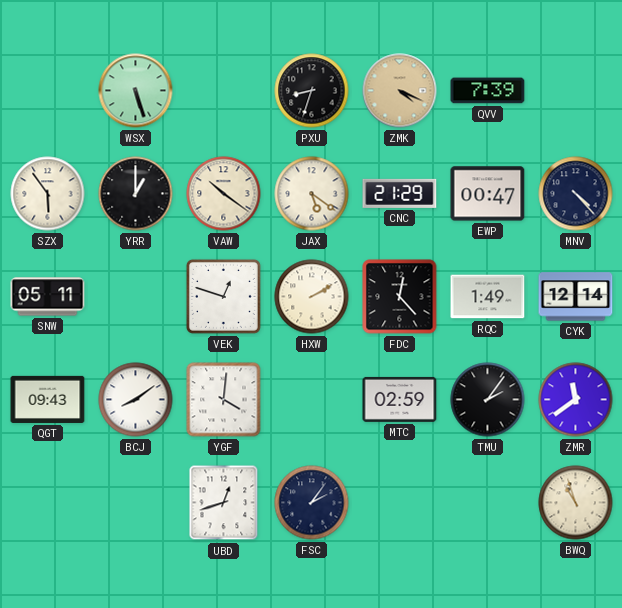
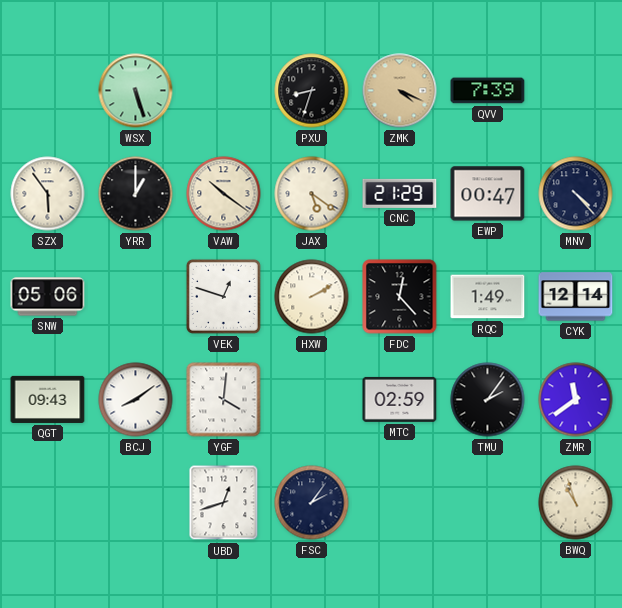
SNW: 05:11 -> 05:06 (48, 297)
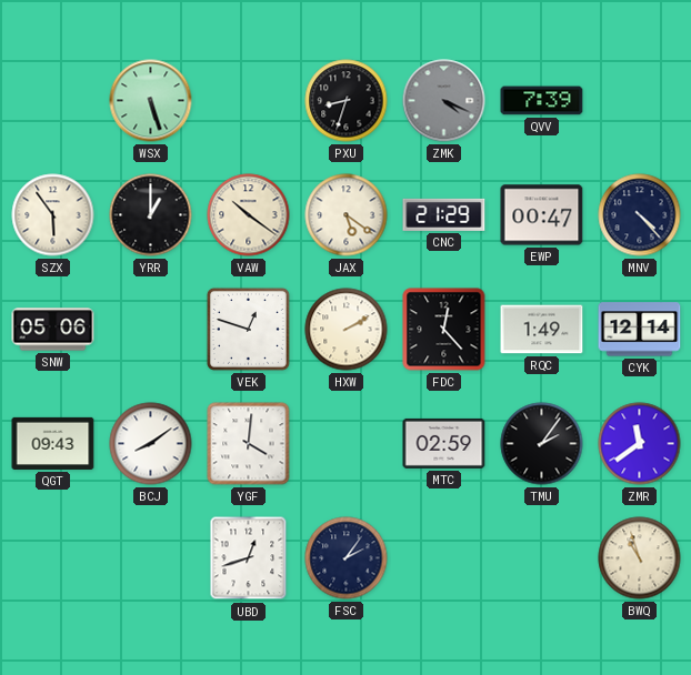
ZMK dial: champagne -> grey (444, 101)
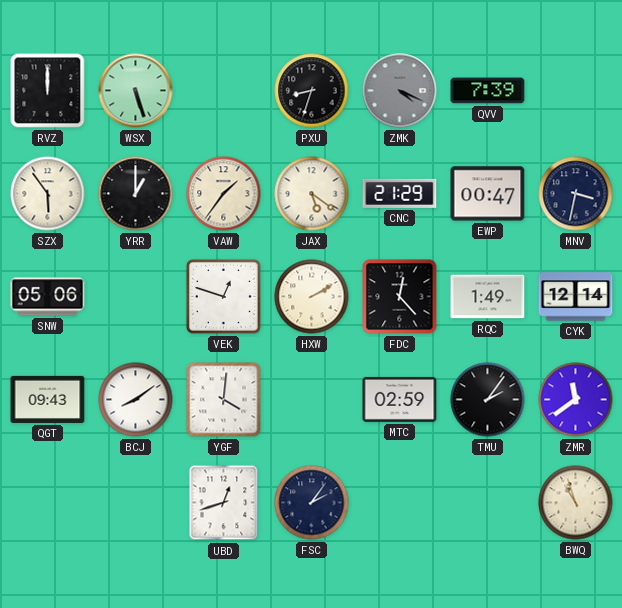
RVZ: none -> 12:00 (48, 91)
VAW: 10:21 -> 1:36 (224, 194)
MNV: 4:23 -> 3:32 (576, 194)
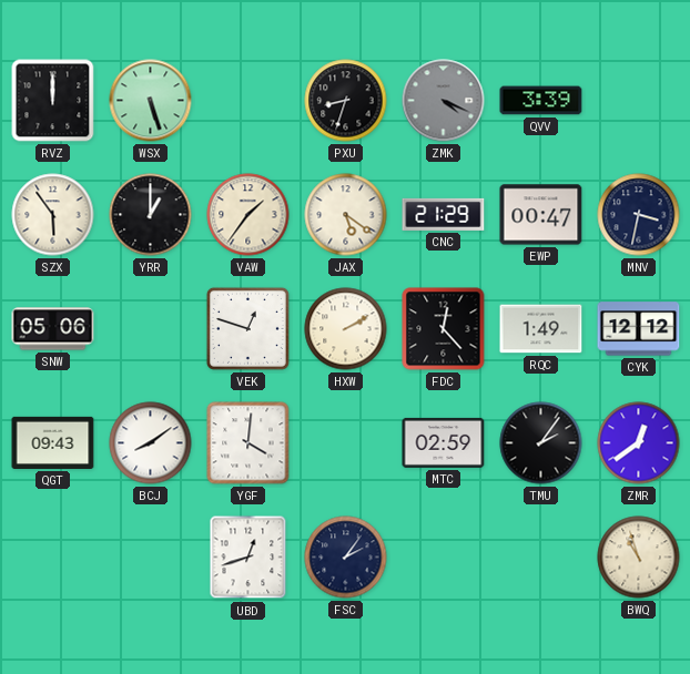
QVV: 7:39 -> 3:39 (541, 101)
CYK: 12:14 -> 12:12 (639, 329)
ZMR: 11:39 -> 12:39 (639, 443)
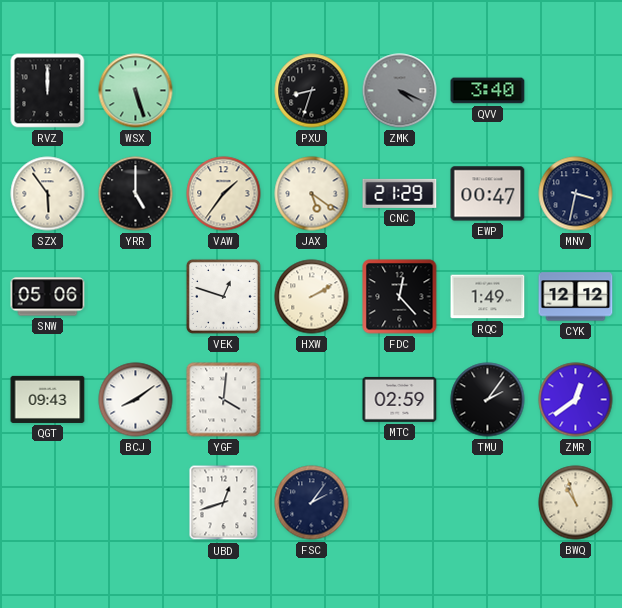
QVV: 3:39 -> 3:40 (488, 91)
YRR: 1:00 -> 5:00 (136, 194)
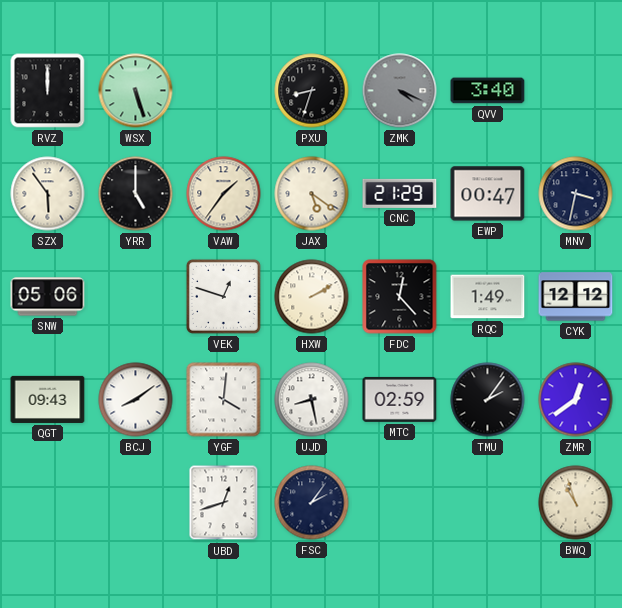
UJD: none -> 8:28 (312, 400)
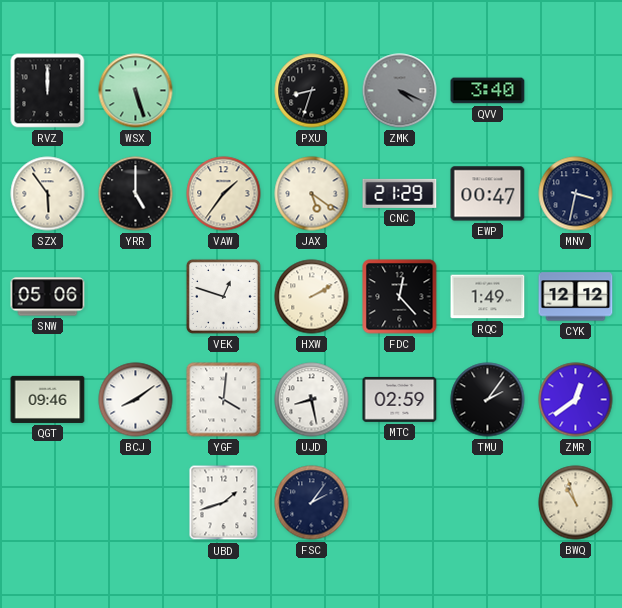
QGT: 09:43 -> 09:46 (48, 399)
UBD: 12:42 -> 1:42 (224, 503)
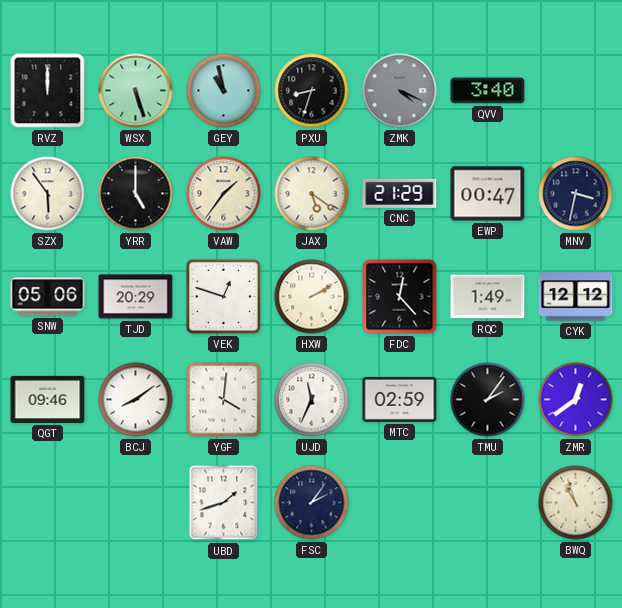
GEY: none -> 10:58 (224, 91)
TJD: none -> 20:29 (136, 297)
UJD: 8:28 -> 11:34 (312, 400)
